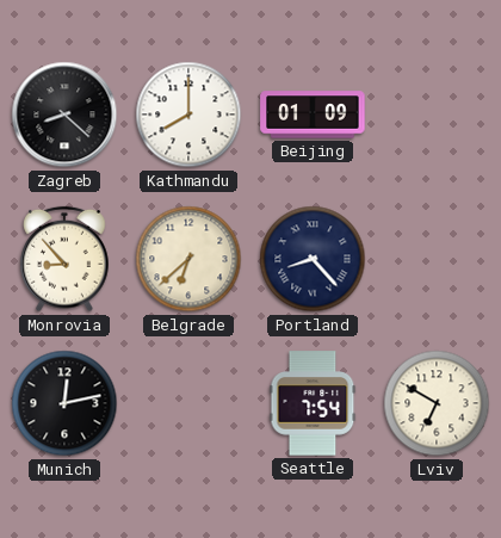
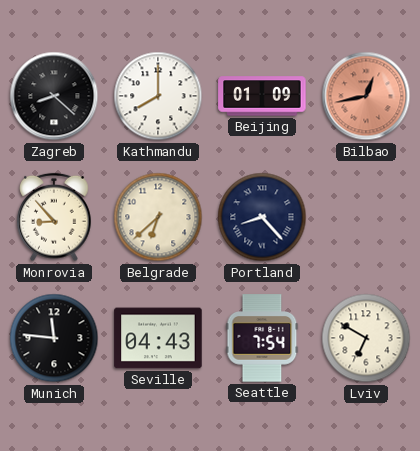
Bilbao: none -> 12:43 (366, 96)
Munich: 12:13 -> 11:46 (54, 338)
Seville: none -> 04:43 (158, 338)
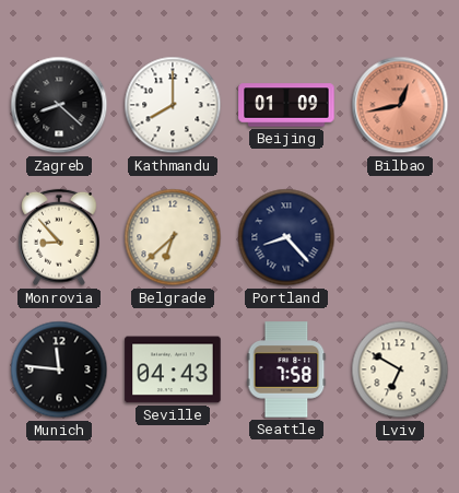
Seattle: 7:54 -> 7:58 (286, 369)
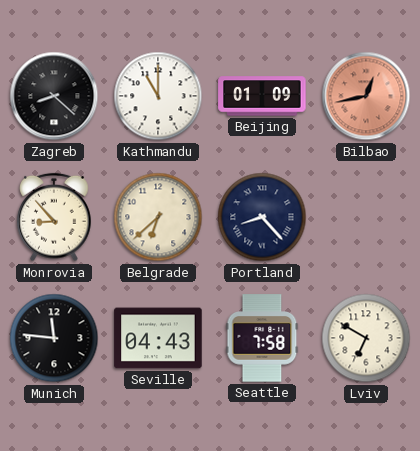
Kathmandu: 8:00 -> 11:00 (158, 96)
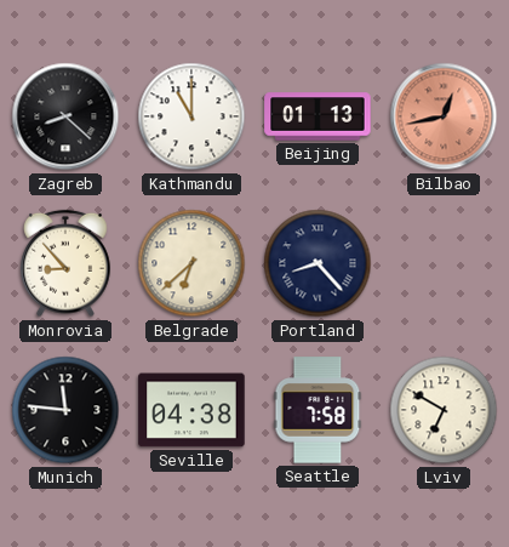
Beijing: 01:09 -> 01:13 (318, 116)
Seville: 04:43 -> 04:38 (191, 410)
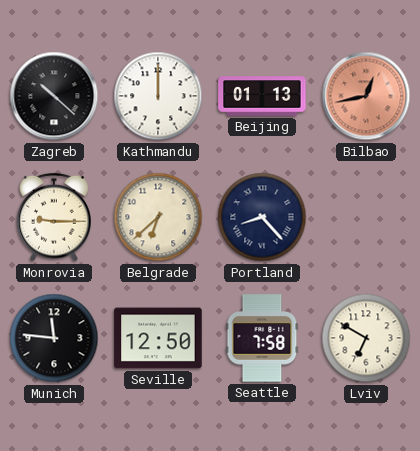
Zagreb: 8:22 -> 10:22 (54, 96)
Kathmandu: 11:00 -> 12:00 (158, 96)
Monrovia: 8:53 -> 9:15 (54, 217)
Seville: 04:38 -> 12:50 (158, 338)
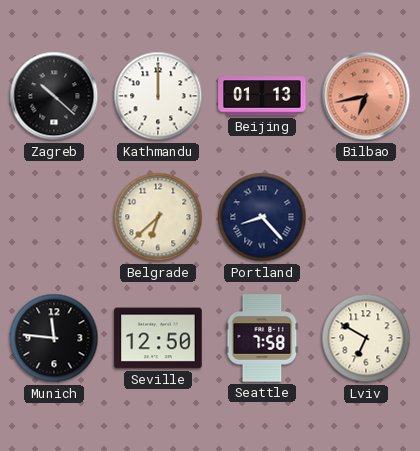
Bilbao: 12:43 -> 6:43 (366, 96)
Monrovia: 9:15 -> none (54, 217)
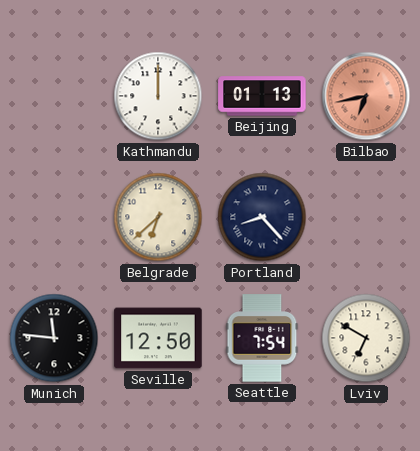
Zagreb: 10:22 -> none (54, 96)
Seattle: 7:58 -> 7:54 (262, 338)
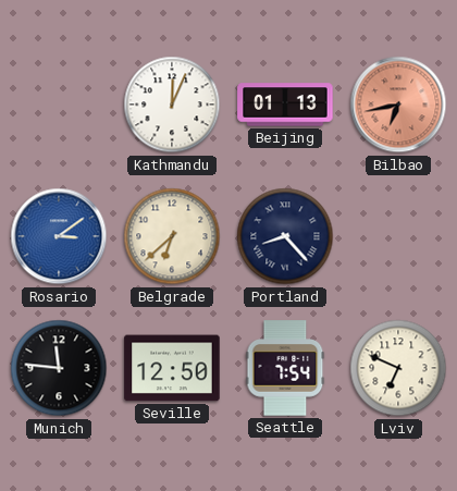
Kathmandu: 12:00 -> 12:04 (172, 105)
Rosario: none -> 3:09 (59, 236)
Lviv: 6:50 -> 6:49 (398, 368)
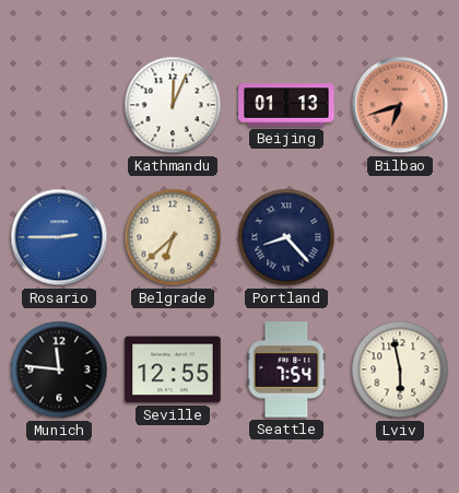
Bilbao: 6:43 -> 6:42 (400, 105)
Rosario: 3:09 -> 2:45 (59, 237)
Seville: 12:50 -> 12:55 (173, 369)
Lviv: 6:49 -> 5:58 (400, 369)
